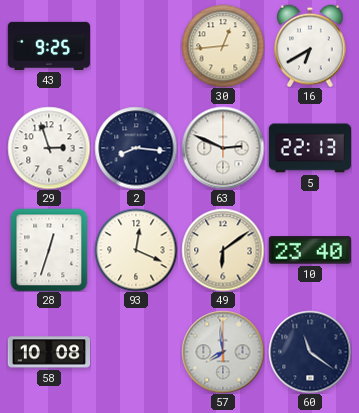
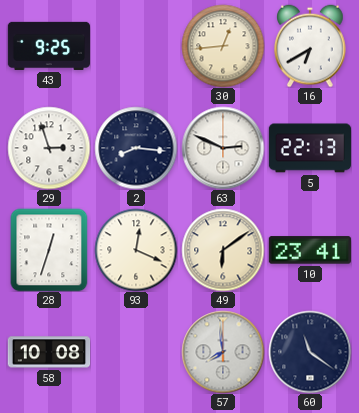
10: 23:40 -> 23:41 (309, 250)
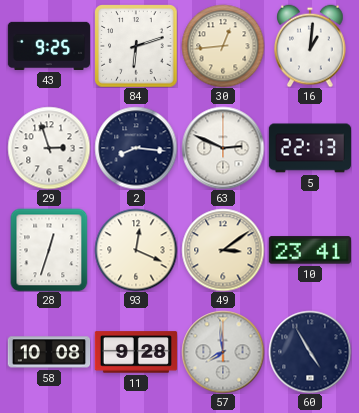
84: none -> 6:12 (136, 46)
16: 6:40 -> 1:01 (311, 46)
49: 6:09 -> 3:09 (223, 250)
11: none -> 9:28 (136, 352)
60: 11:21 -> 4:55 (310, 352)
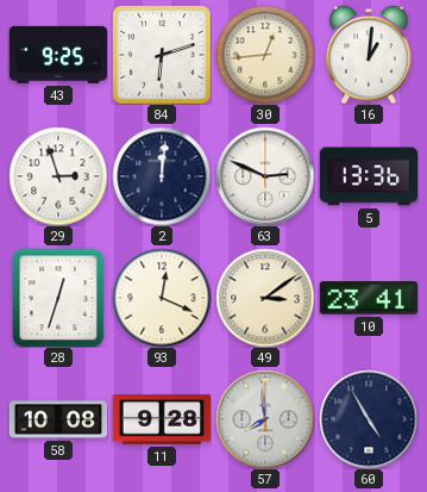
2: 8:16 -> 12:01 (162, 176)
5: 22:13 -> 13:36 (369, 176)
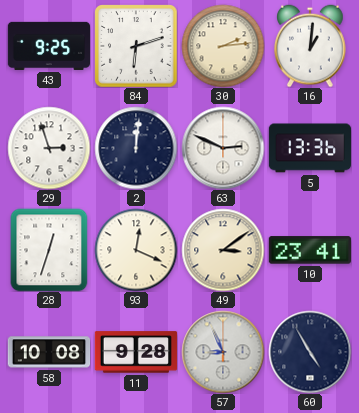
30: 12:44 -> 2:14 (223, 46)
57: 7:59 -> 8:56 (223, 352)
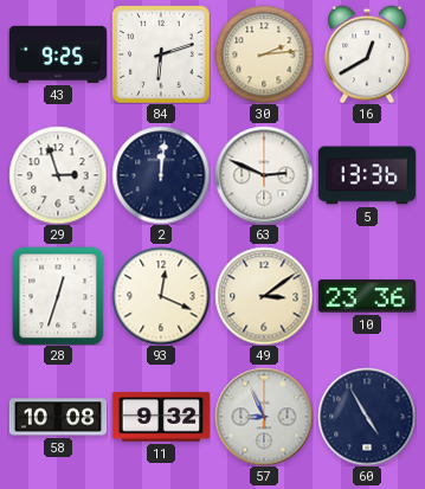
16: 1:01 -> 12:40 (368, 54)
10: 23:41 -> 23:36 (366, 296)
11: 9:28 -> 9:32 (161, 417)
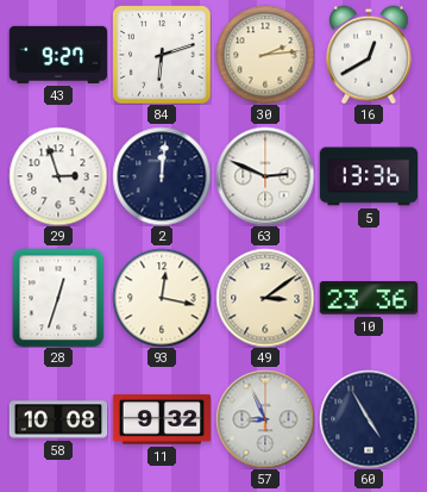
43: 9:25 -> 9:27 (57, 55)
93: 12:19 -> 12:17 (162, 298)
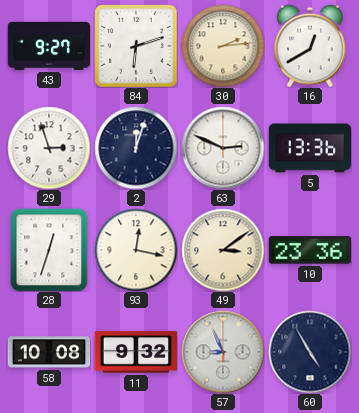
2: 12:01 -> 12:03 (136, 148)
